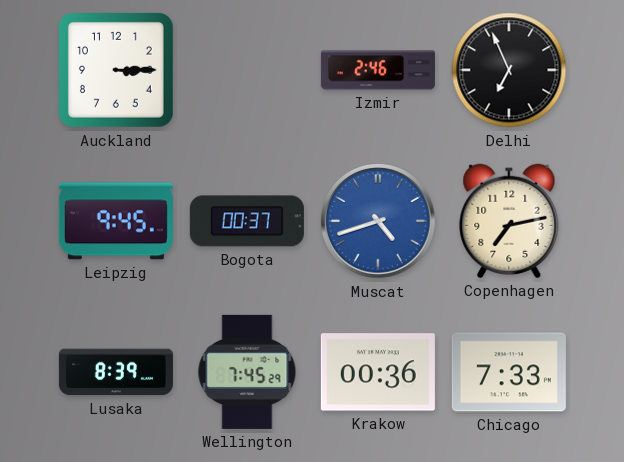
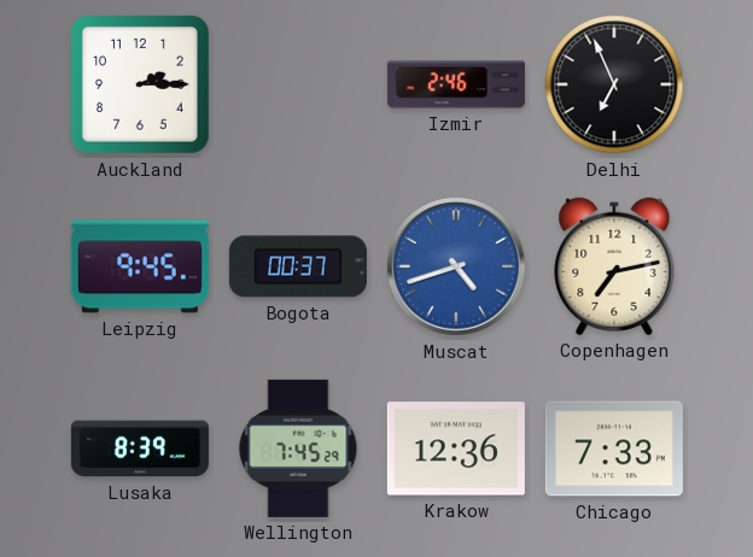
Auckland: 3:15 -> 2:15 (140, 84)
Krakow: 00:36 -> 12:36 (456, 448)
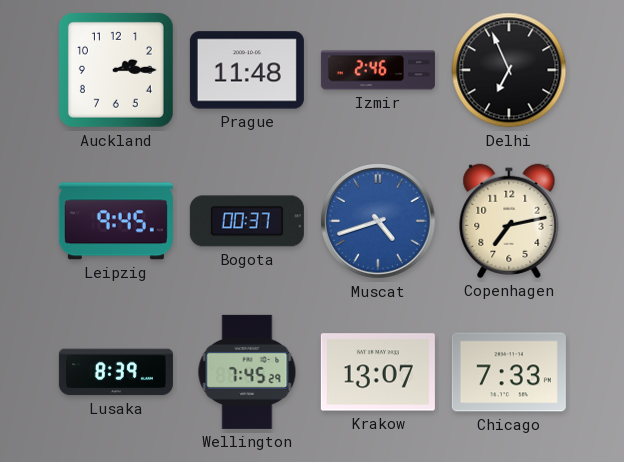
Prague: none -> 11:48 (247, 70)
Krakow: 12:36 -> 13:07 (378, 372)
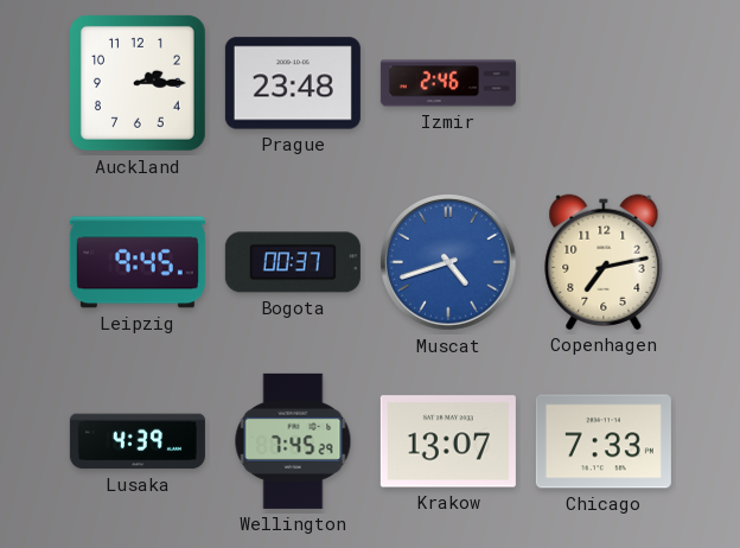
Prague: 11:48 -> 23:48 (293, 83)
Delhi: 6:56 -> none (509, 70)
Lusaka: 8:39 -> 4:39 (138, 441)
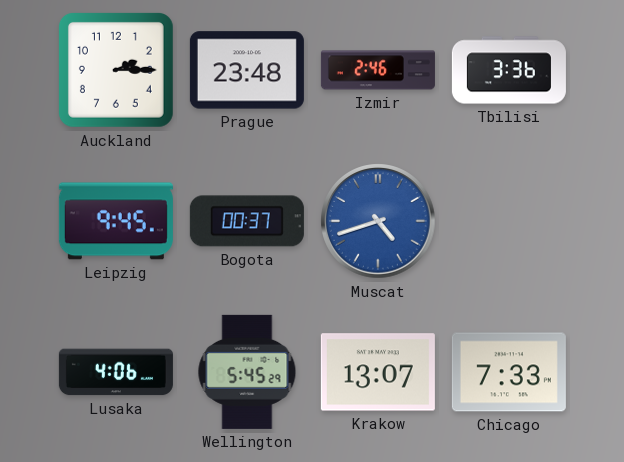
Tbilisi: none -> 3:36 (509, 70)
Copenhagen: 7:13 -> none (604, 262)
Lusaka: 4:39 -> 4:06 (116, 372)
Wellington: 7:45 -> 5:45 (247, 372)
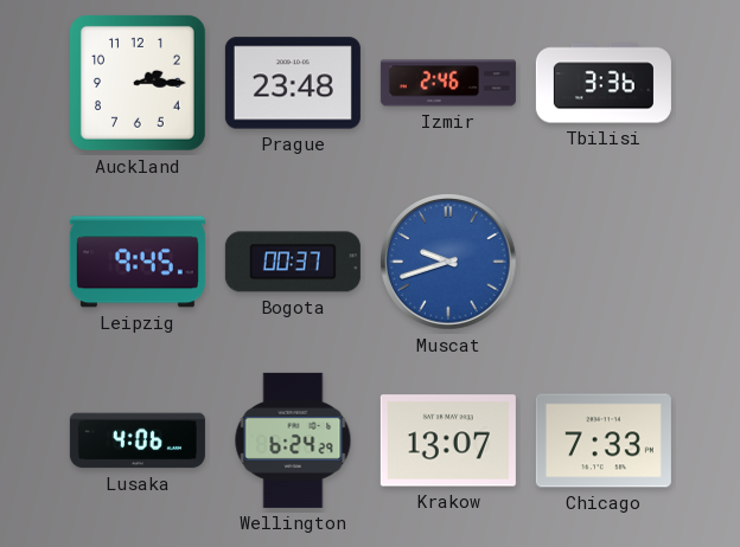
Muscat: 4:42 -> 9:42 (448, 262)
Wellington: 5:45 -> 6:24 (293, 440)
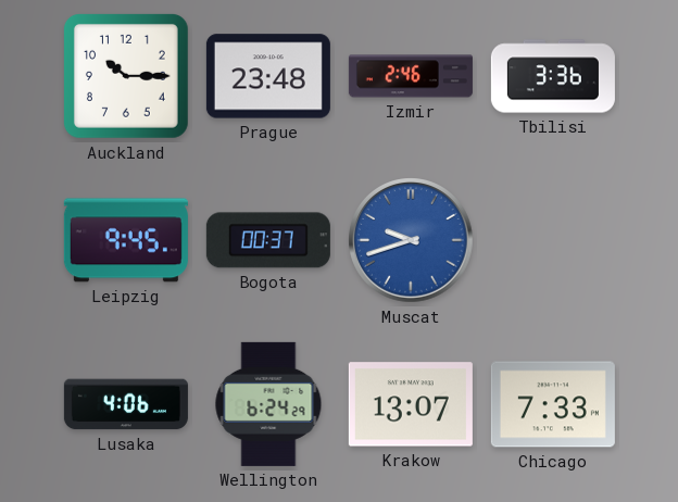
Auckland: 2:15 -> 10:15 (126, 76)
